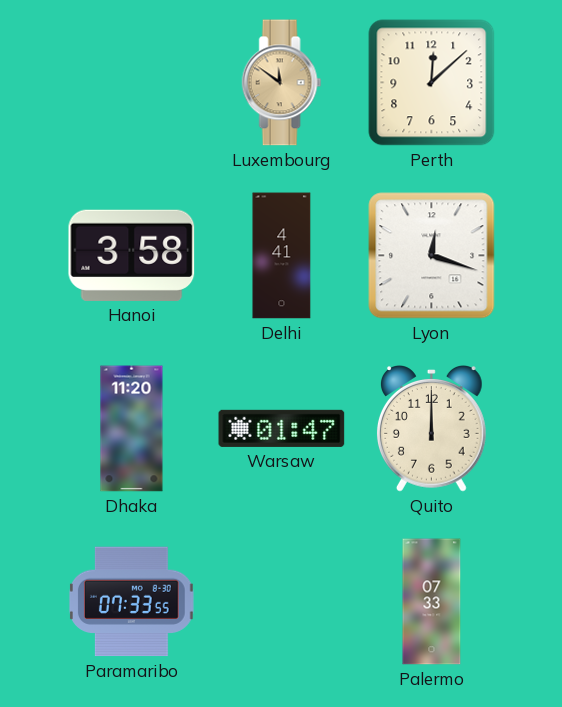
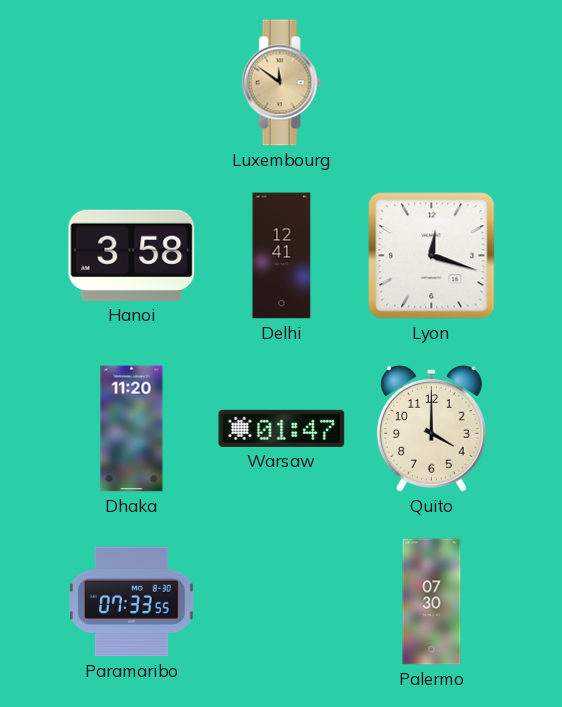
Perth: 12:08 -> none (432, 83)
Delhi: 4:41 -> 12:41 (282, 256)
Quito: 12:00 -> 4:00 (431, 429)
Palermo: 07:33 -> 07:30 (432, 602)
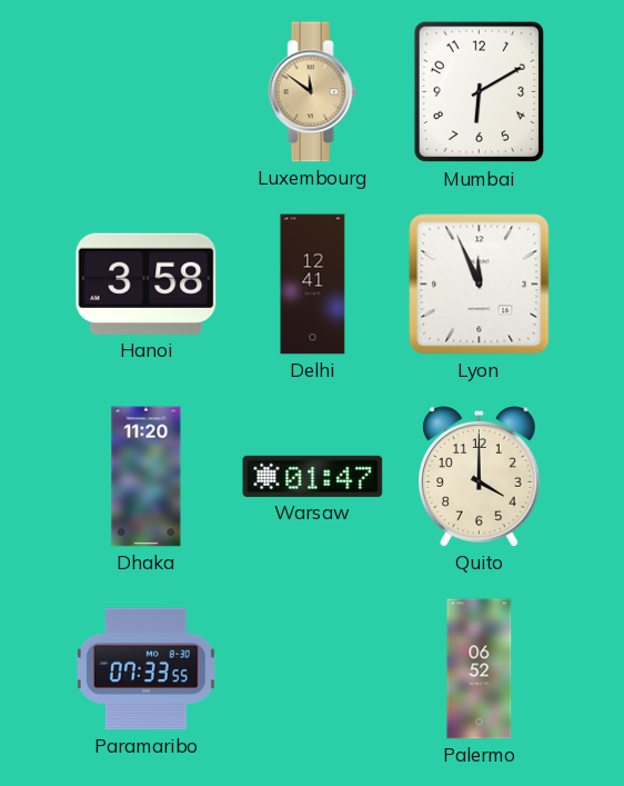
Mumbai: none -> 6:10 (479, 92)
Lyon: 12:18 -> 11:56 (480, 285)
Palermo: 07:30 -> 06:52 (480, 669)
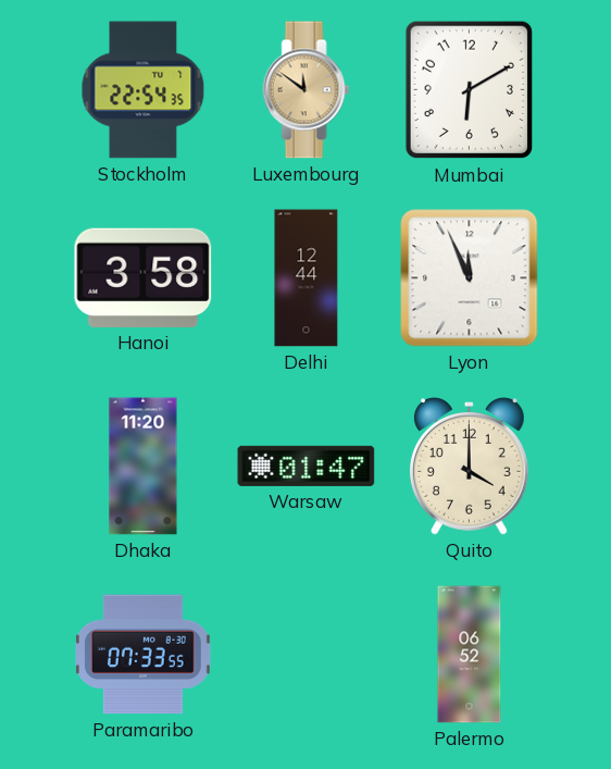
Stockholm: none -> 22:54 (144, 90)
Delhi: 12:41 -> 12:44 (307, 278)
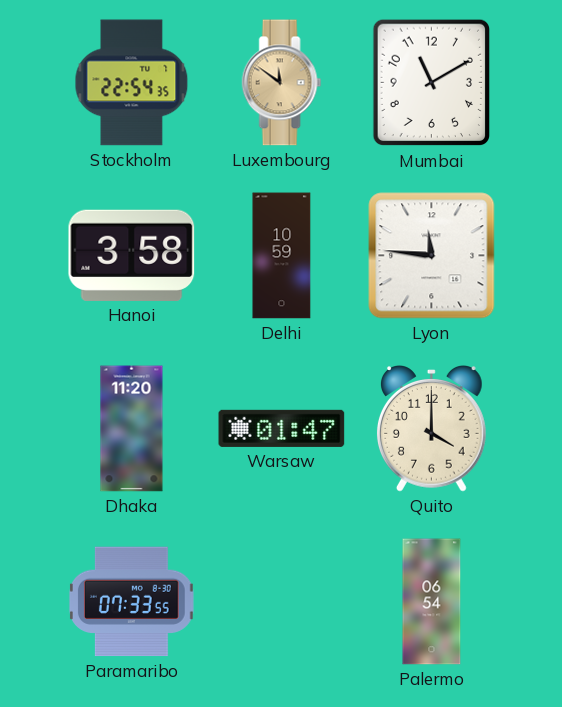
Mumbai: 6:10 -> 11:10 (431, 83)
Delhi: 12:44 -> 10:59 (282, 256)
Lyon: 11:56 -> 11:46 (432, 256)
Palermo: 06:52 -> 06:54 (432, 602)
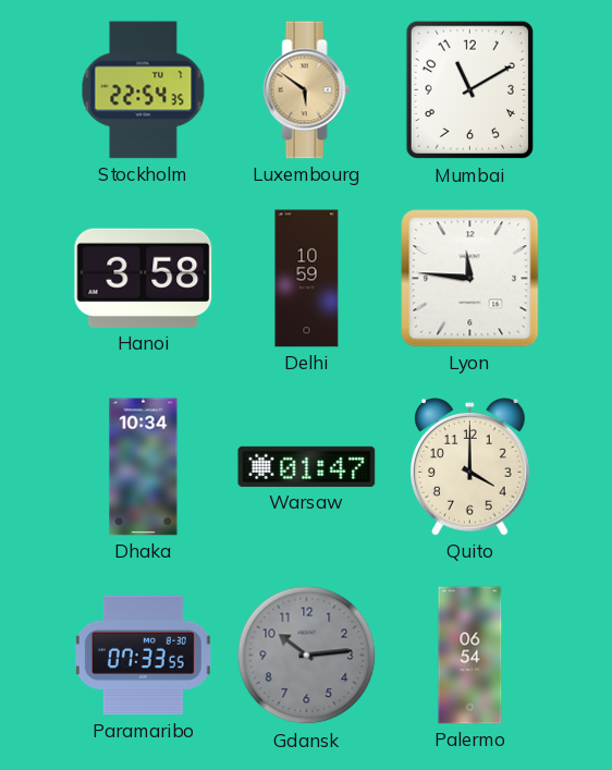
Luxembourg: 11:51 -> 5:51 (307, 90)
Dhaka: 11:20 -> 10:34 (144, 467)
Gdansk: none -> 10:14 (307, 656)
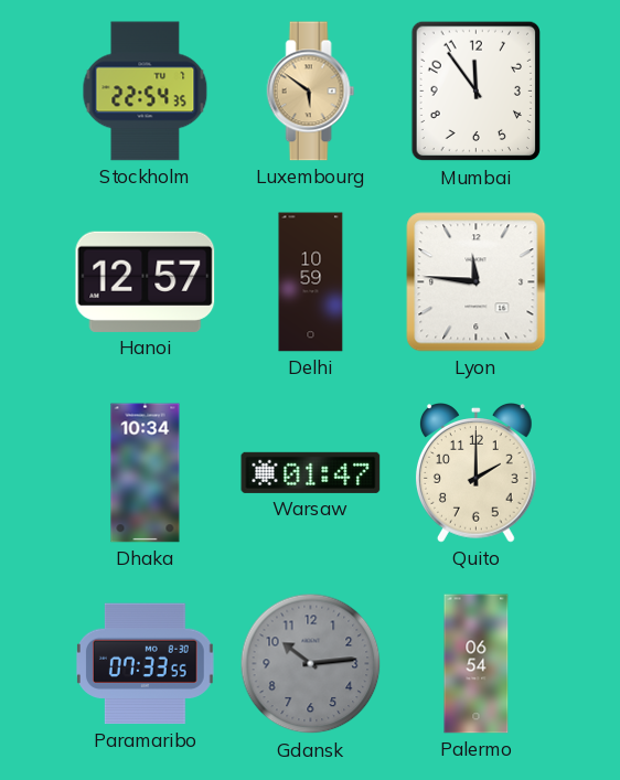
Mumbai: 11:10 -> 11:54 (475, 92)
Hanoi: 3:58 -> 12:57 (146, 281)
Quito: 4:00 -> 2:00 (475, 473)
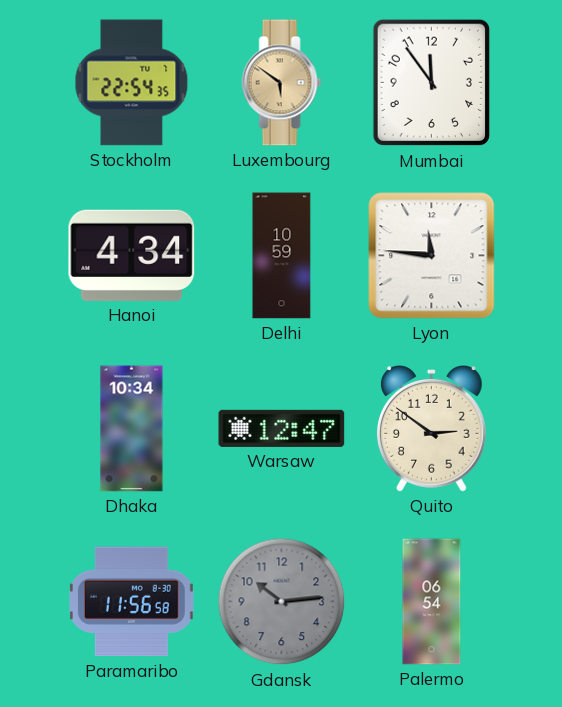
Hanoi: 12:57 -> 4:34 (132, 255)
Warsaw: 01:47 -> 12:47 (282, 428)
Quito: 2:00 -> 2:51 (431, 429)
Paramaribo: 07:33 -> 11:56 (131, 602)
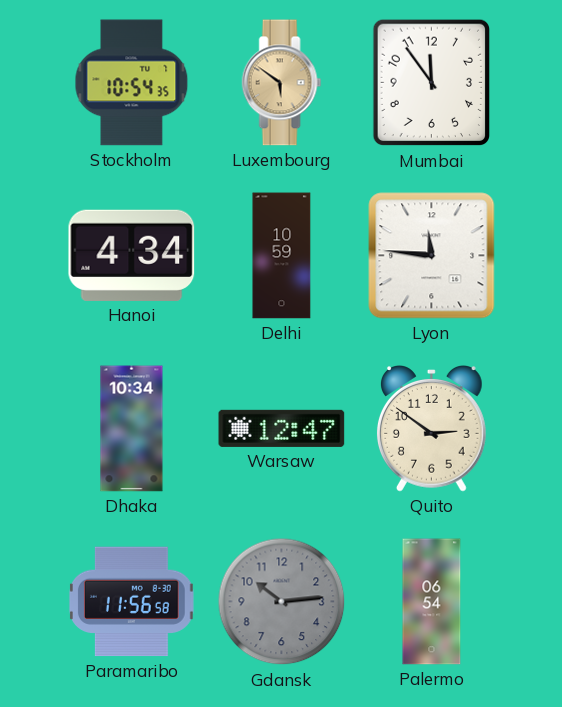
Stockholm: 22:54 -> 10:54 (132, 83)
